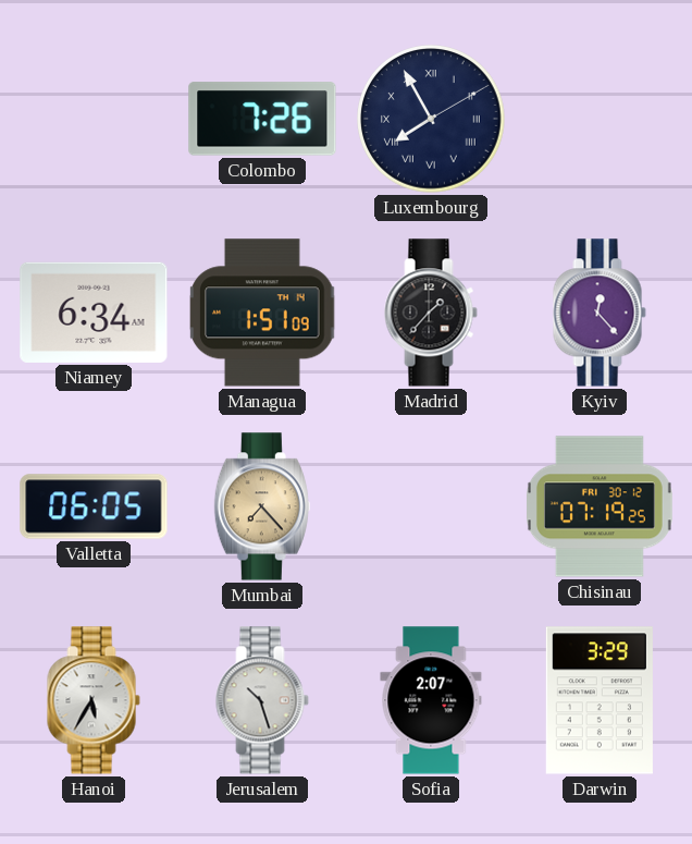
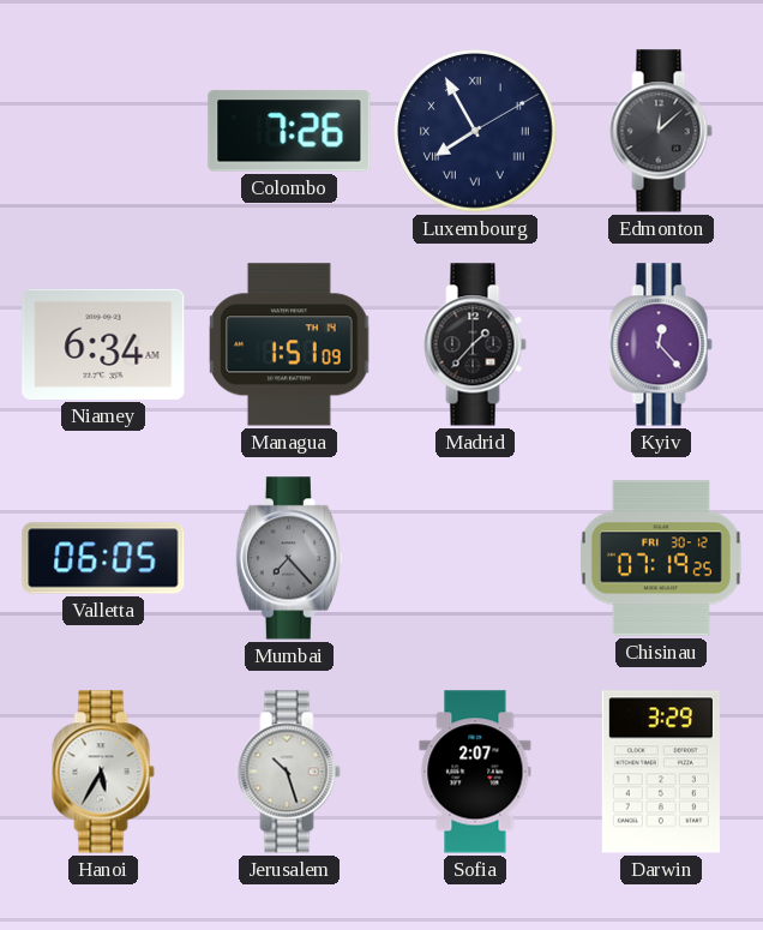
Edmonton: none -> 12:08 (661, 131)
Mumbai dial: champagne -> grey (289, 558)
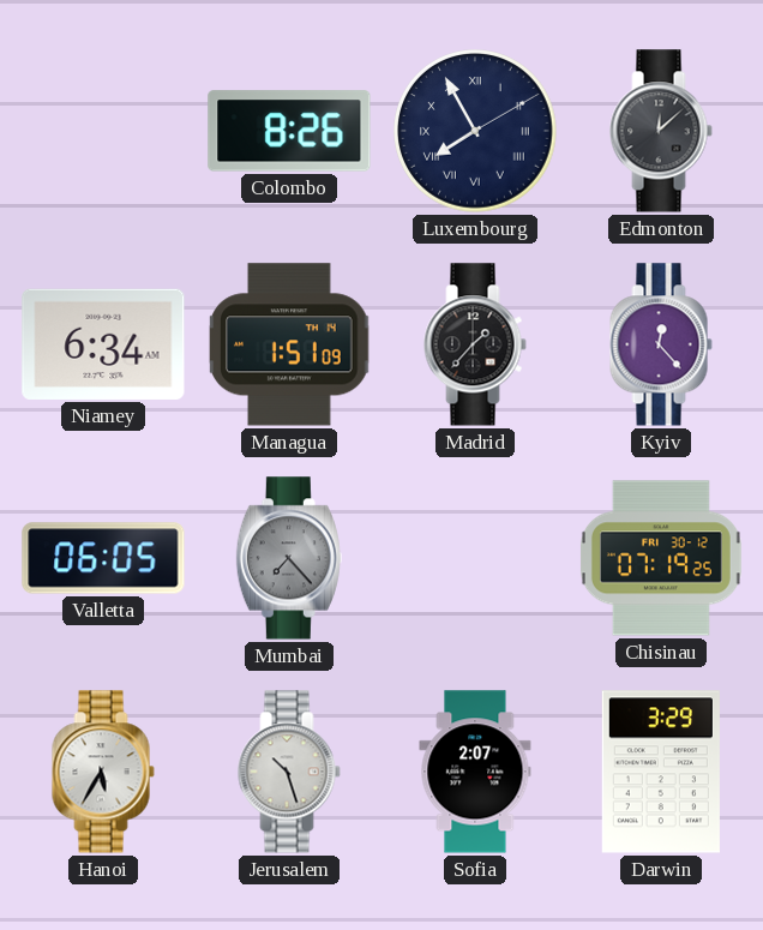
Colombo: 7:26 -> 8:26 (289, 131)
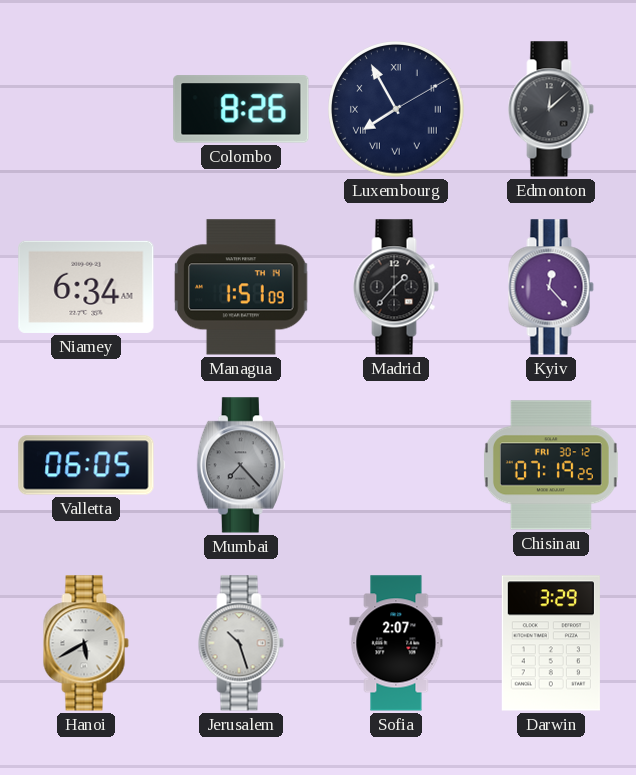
Hanoi: 5:35 -> 5:40 (86, 643)
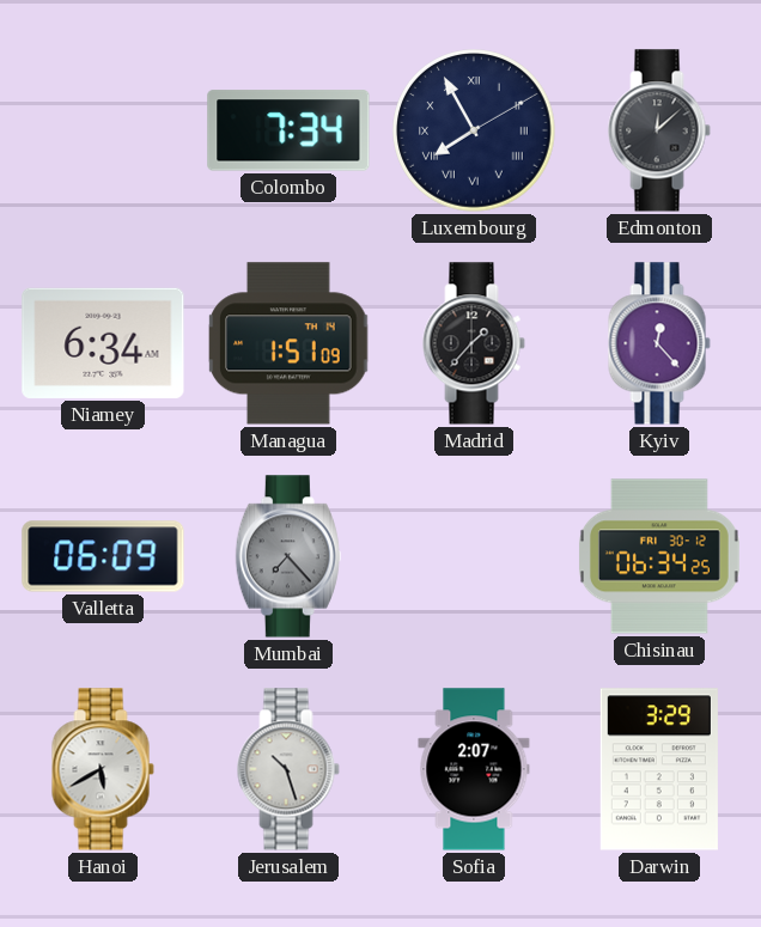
Colombo: 8:26 -> 7:34 (288, 130)
Valletta: 06:05 -> 06:09 (103, 556)
Chisinau: 07:19 -> 06:34 (659, 556)
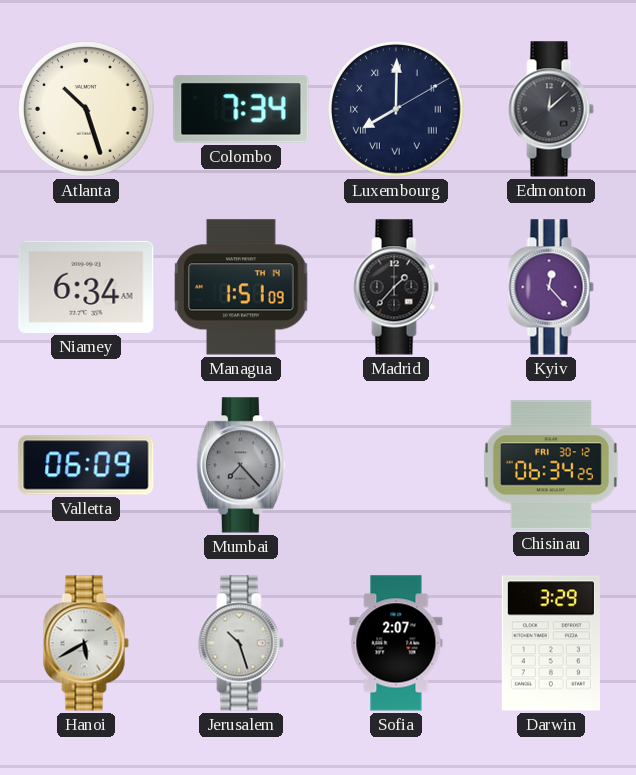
Atlanta: none -> 10:27 (87, 110)
Luxembourg: 7:55 -> 8:00 (397, 110)
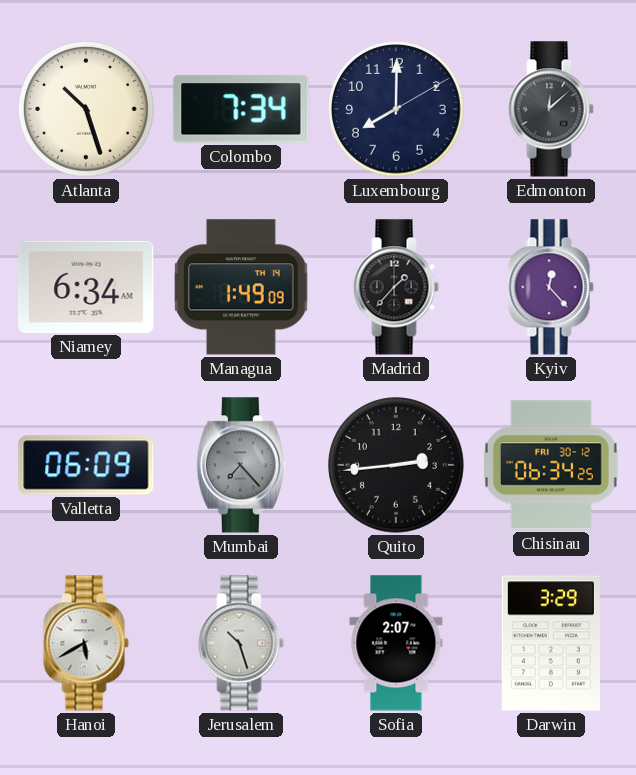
Luxembourg numerals: Roman -> Arabic (397, 110)
Managua: 1:51 -> 1:49 (241, 287)
Quito: none -> 2:44 (397, 466)
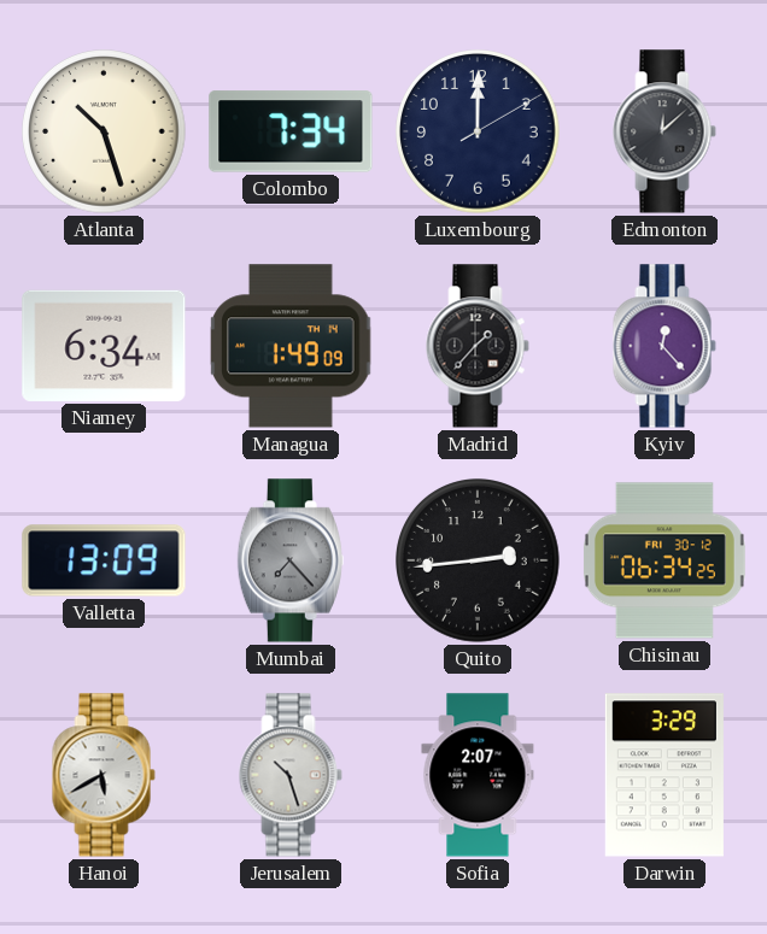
Luxembourg: 8:00 -> 12:00 (479, 133)
Valletta: 06:09 -> 13:09 (104, 560)
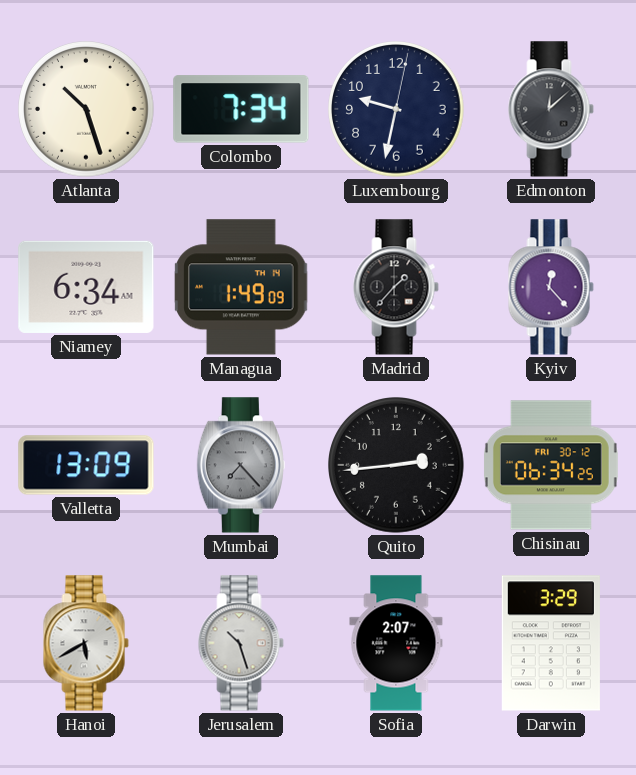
Luxembourg: 12:00 -> 9:32 (397, 110)
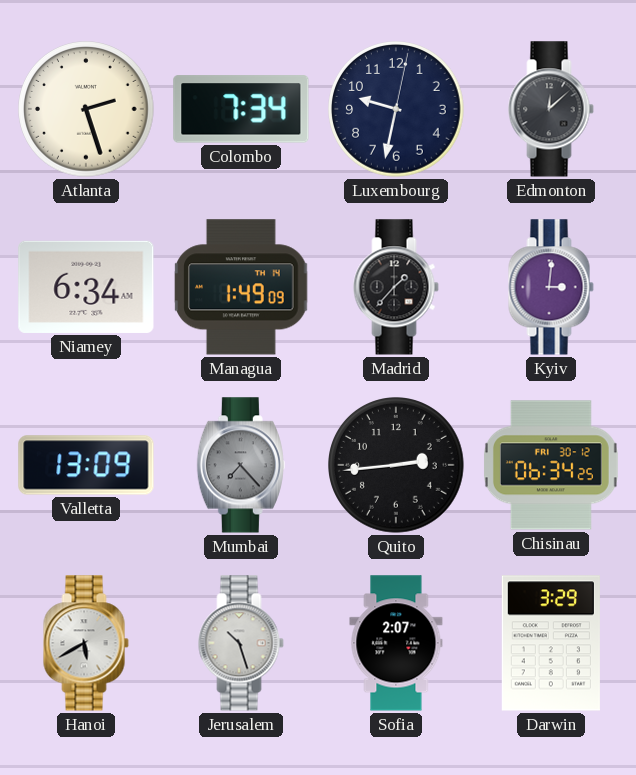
Atlanta: 10:27 -> 2:27 (87, 110)
Kyiv: 12:23 -> 3:01 (551, 287)
